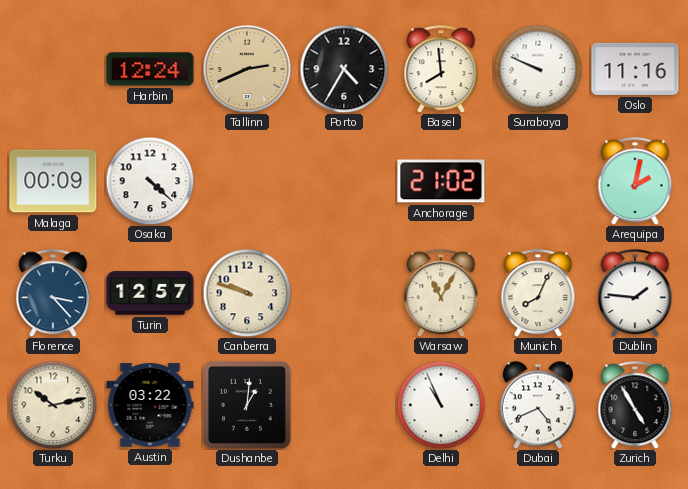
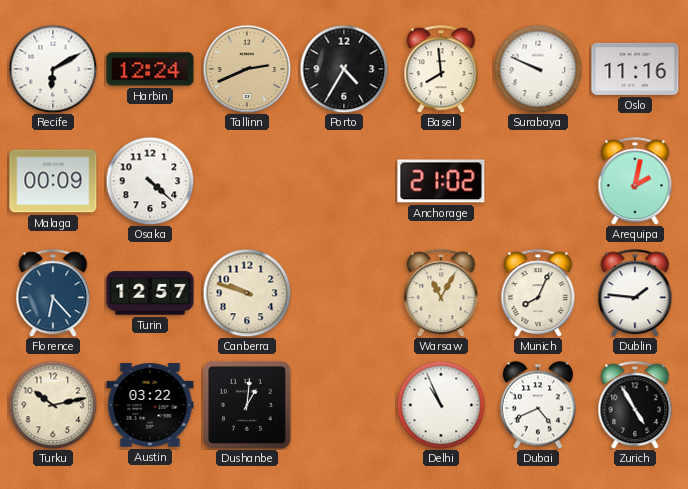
Recife: none -> 6:10 (53, 69)
Florence: 3:23 -> 6:23 (53, 293)
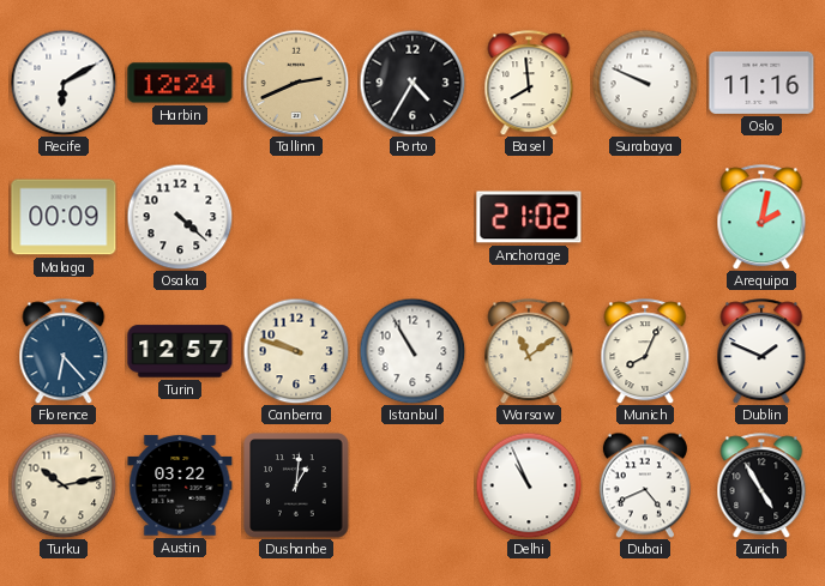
Istanbul: none -> 10:55 (412, 351)
Warsaw: 11:05 -> 11:09 (529, 351)
Dublin: 1:46 -> 1:49 (761, 351)
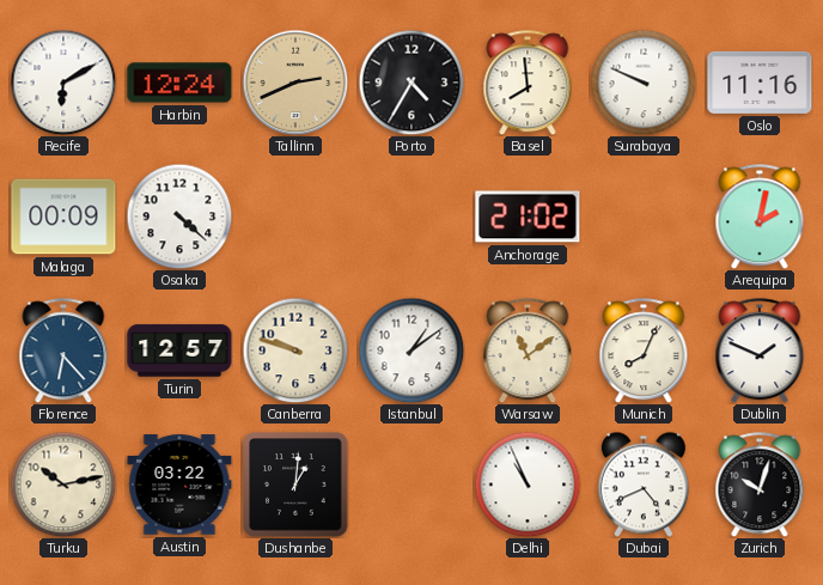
Istanbul: 10:55 -> 1:09 (411, 351)
Zurich: 4:55 -> 10:03 (760, 485)
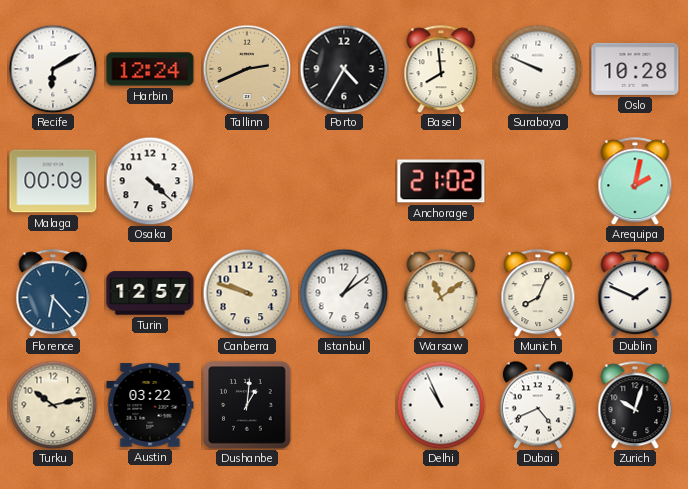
Oslo: 11:16 -> 10:28 (635, 69)
